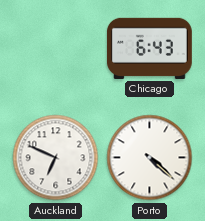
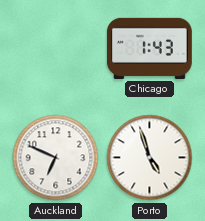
Chicago: 6:43 -> 1:43 (149, 48)
Porto: 4:22 -> 4:57 (150, 158)
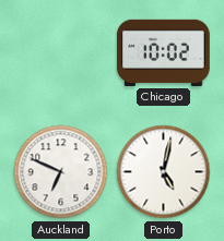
Chicago: 1:43 -> 10:02 (163, 52)
Porto: 4:57 -> 5:02 (164, 172)
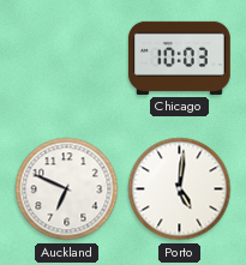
Chicago: 10:02 -> 10:03 (179, 58)
Porto: 5:02 -> 5:01 (180, 189)
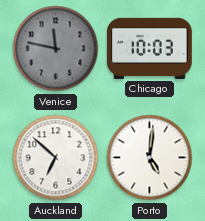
Venice: none -> 11:47 (56, 49)
Auckland: 6:49 -> 6:52 (56, 158)
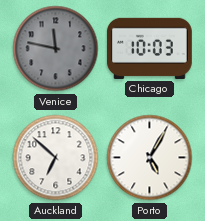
Porto: 5:01 -> 5:05 (150, 158)
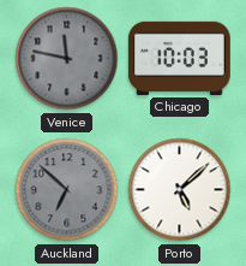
Auckland dial: white -> grey (67, 190)
Porto: 5:05 -> 5:08 (180, 190)
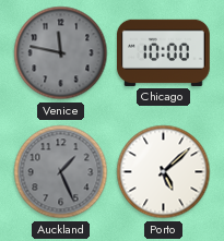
Chicago: 10:03 -> 10:00 (163, 52)
Auckland: 6:52 -> 1:26 (61, 172)
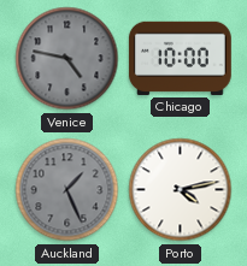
Venice: 11:47 -> 4:47 (67, 59)
Porto: 5:08 -> 4:13 (181, 190)
